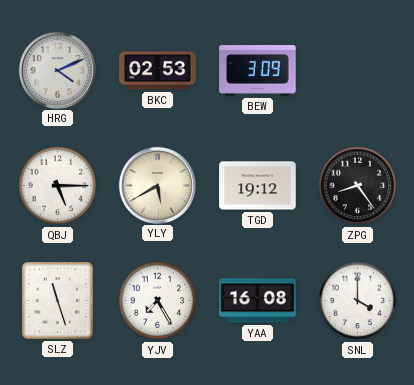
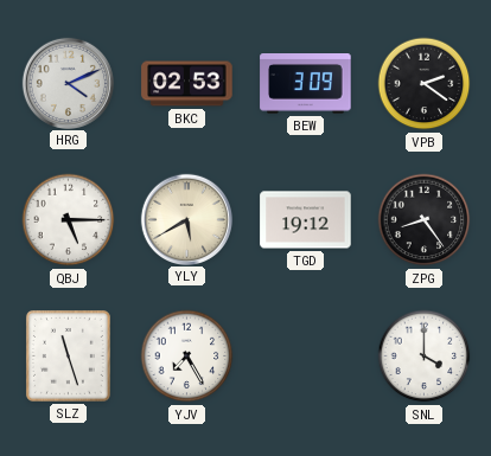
VPB: none -> 2:21 (425, 84)
YAA: 16:08 -> none (258, 301)
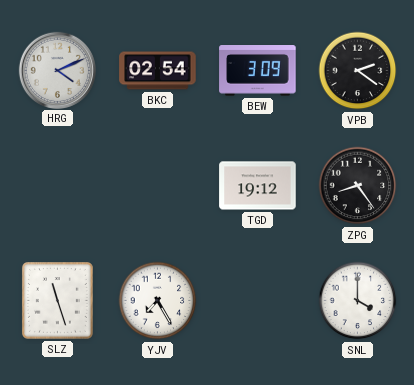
BKC: 02:53 -> 02:54 (158, 71)
QBJ: 5:15 -> none (69, 220)
YLY: 5:40 -> none (186, 219)
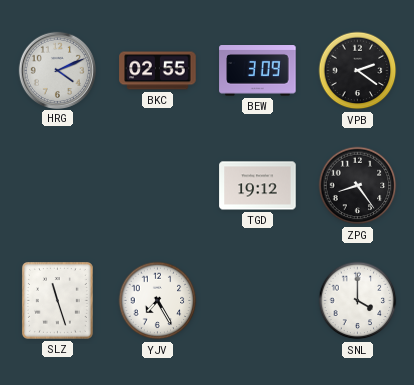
BKC: 02:54 -> 02:55 (158, 71)
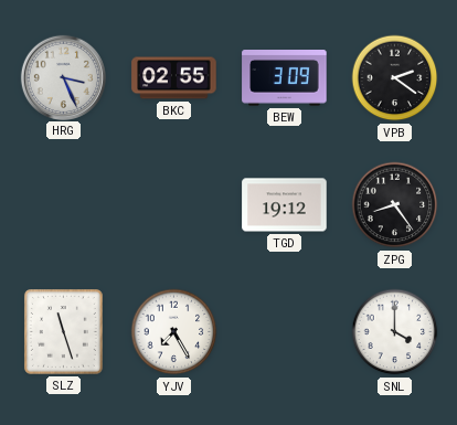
HRG: 4:11 -> 3:26 (63, 77)
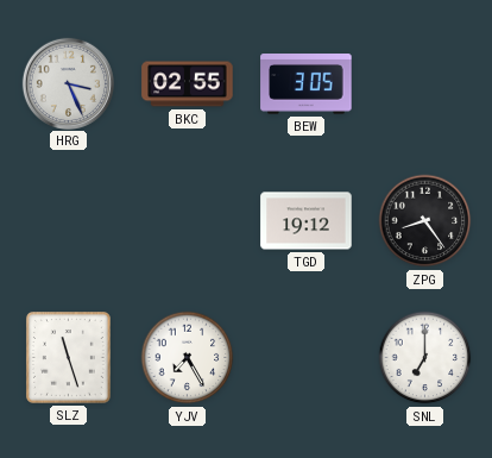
BEW: 3:09 -> 3:05 (307, 84)
VPB: 2:21 -> none (395, 78)
SNL: 4:00 -> 7:00 (425, 358)
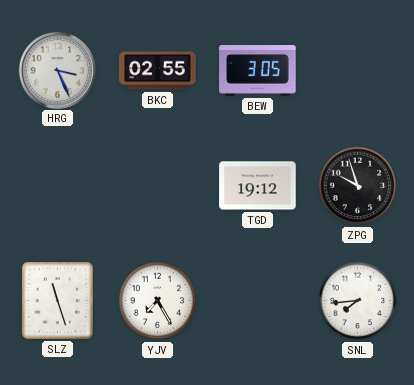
ZPG: 8:24 -> 9:57 (358, 186)
SNL: 7:00 -> 7:44 (358, 301)
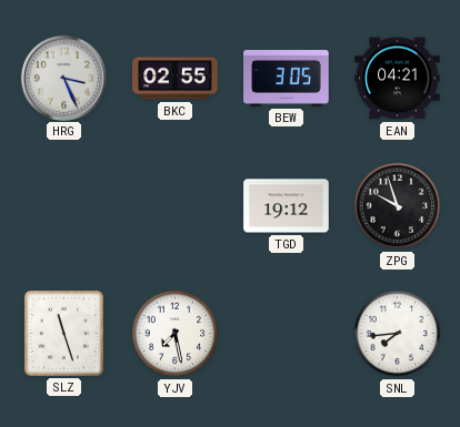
EAN: none -> 04:21 (398, 79)
YJV: 7:25 -> 7:28 (176, 334)
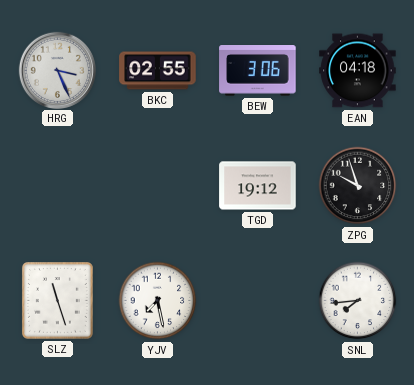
BEW: 3:05 -> 3:06 (258, 71)
EAN: 04:21 -> 04:18 (358, 71)
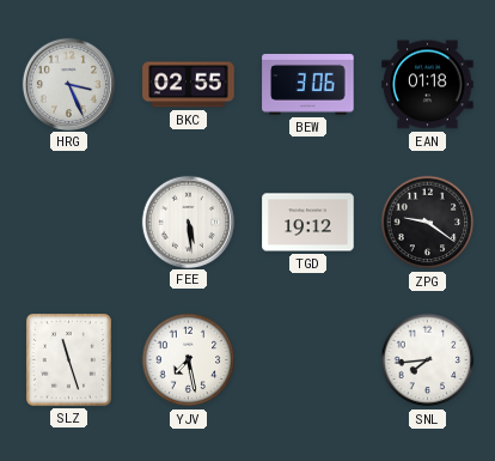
EAN: 04:18 -> 01:18 (428, 85)
FEE: none -> 5:29 (188, 222)
ZPG: 9:57 -> 9:21 (428, 223)
